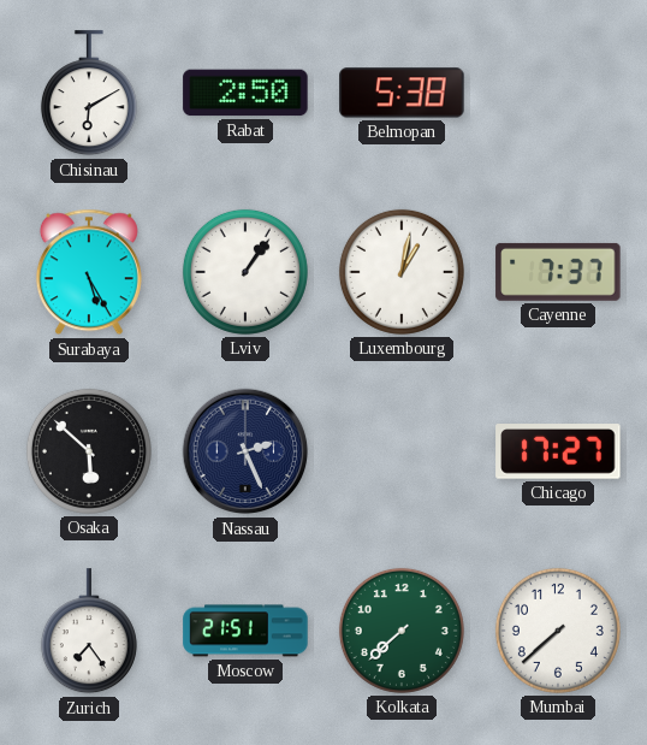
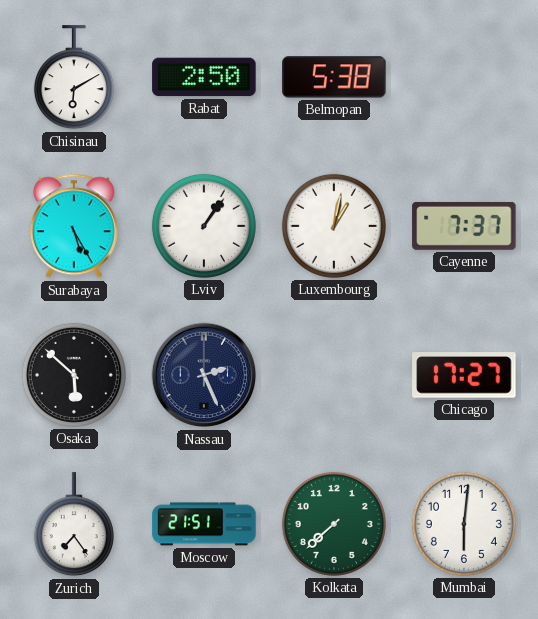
Mumbai: 7:38 -> 6:01 (464, 524)
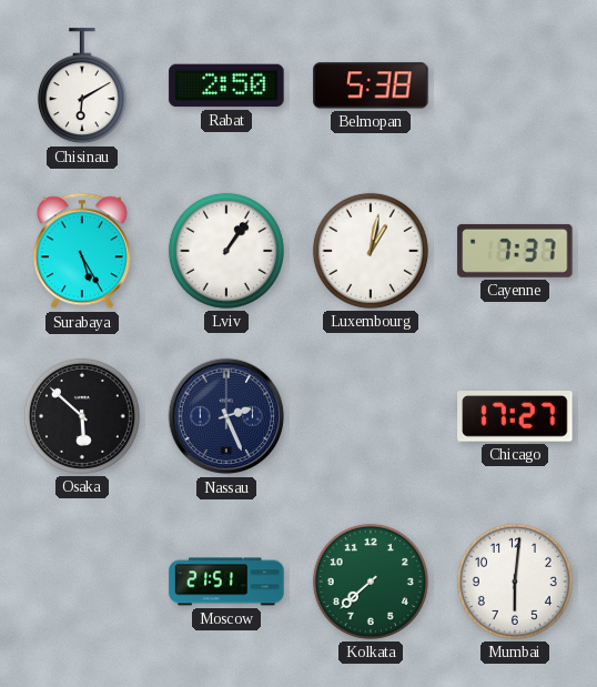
Zurich: 7:24 -> none (74, 525)
